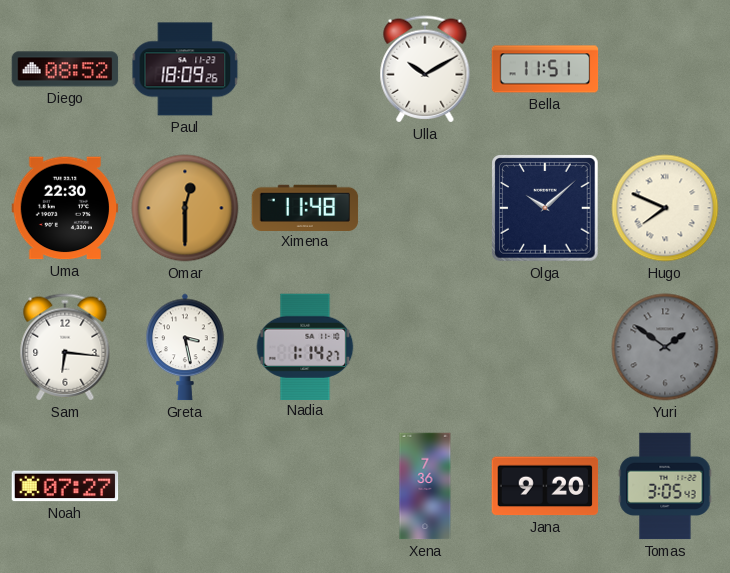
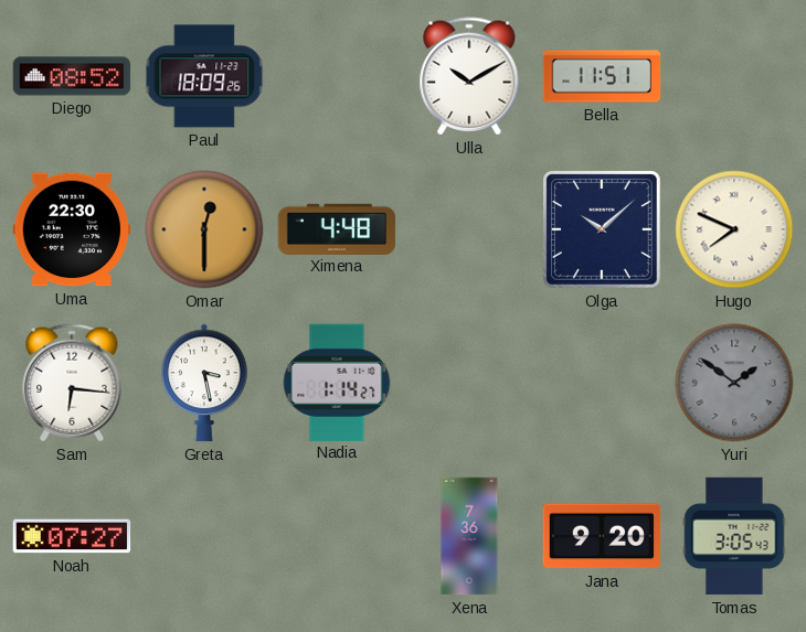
Ximena: 11:48 -> 4:48 (337, 228)
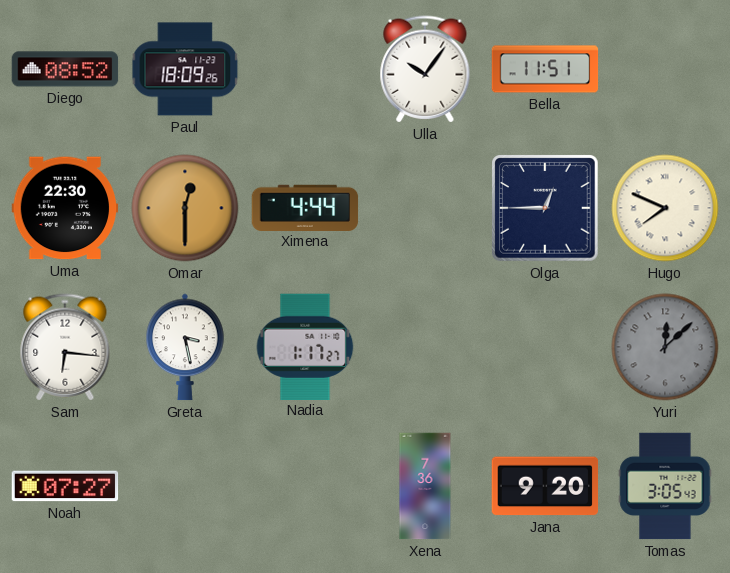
Ulla: 10:10 -> 10:06 (425, 69)
Ximena: 4:48 -> 4:44 (305, 207)
Olga: 10:08 -> 12:45 (545, 208)
Nadia: 1:14 -> 1:17 (305, 346)
Yuri: 1:51 -> 12:08 (665, 347)
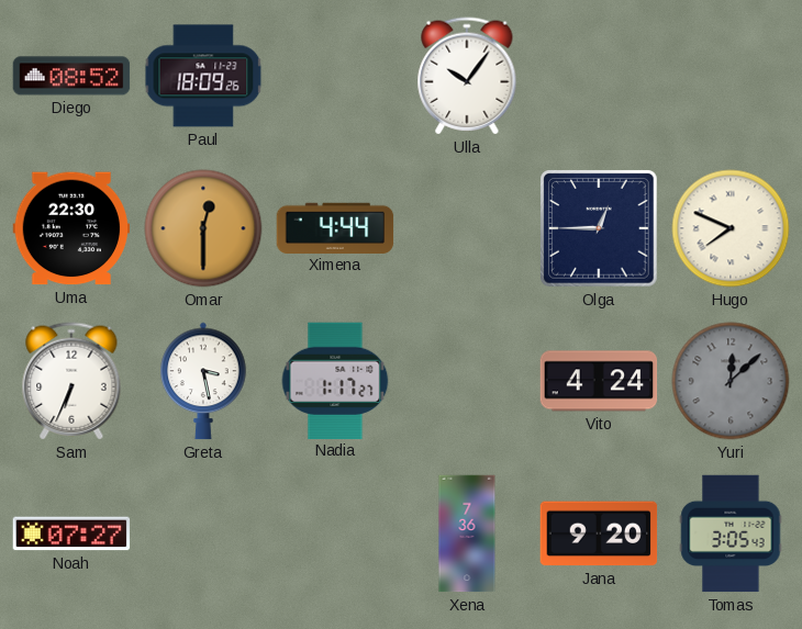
Bella: 11:51 -> none (545, 69)
Sam: 6:16 -> 6:34 (71, 381)
Vito: none -> 4:24 (599, 381)
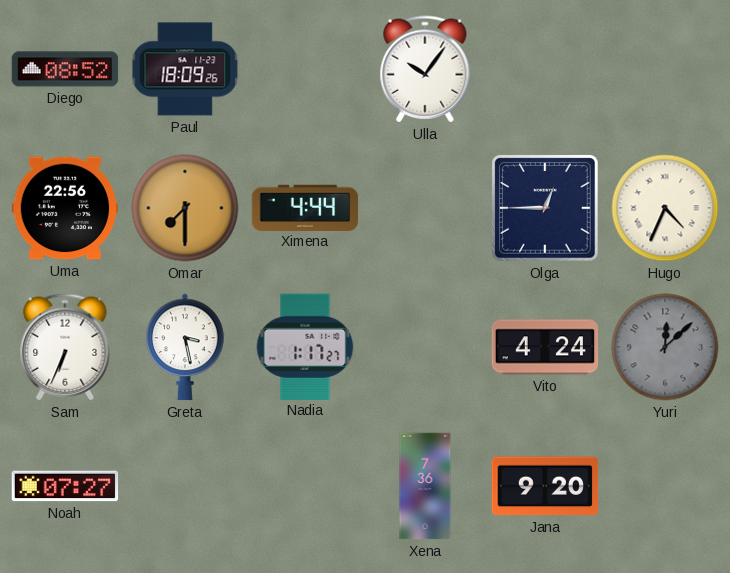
Uma: 22:30 -> 22:56 (65, 208)
Omar: 12:30 -> 7:30 (185, 208)
Hugo: 7:49 -> 4:34 (665, 208)
Tomas: 3:05 -> none (731, 533)
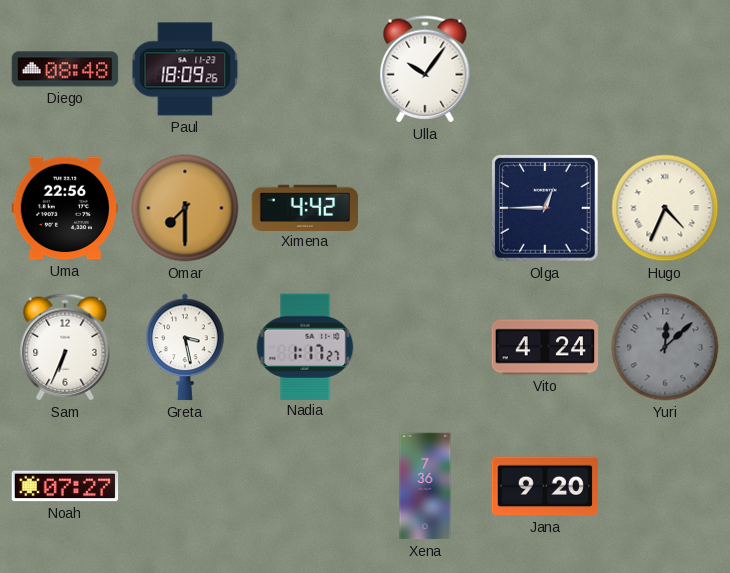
Diego: 08:52 -> 08:48 (65, 69)
Ximena: 4:44 -> 4:42 (305, 207)
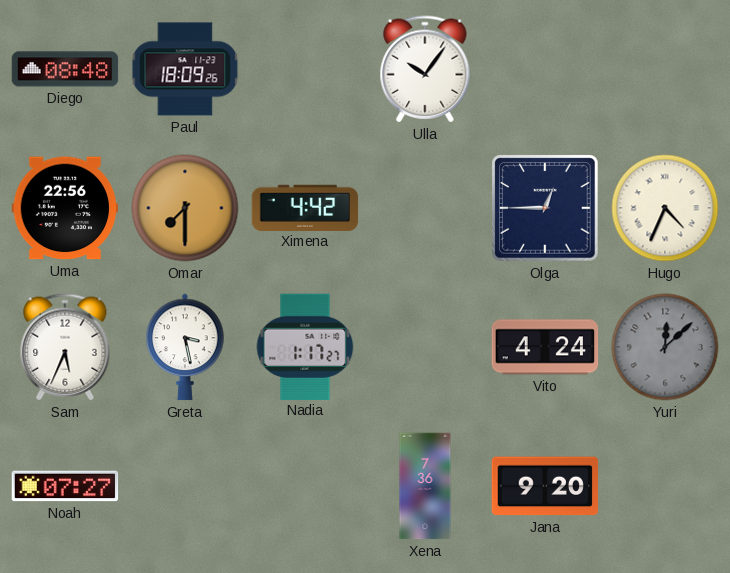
Sam: 6:34 -> 5:34 (65, 347)
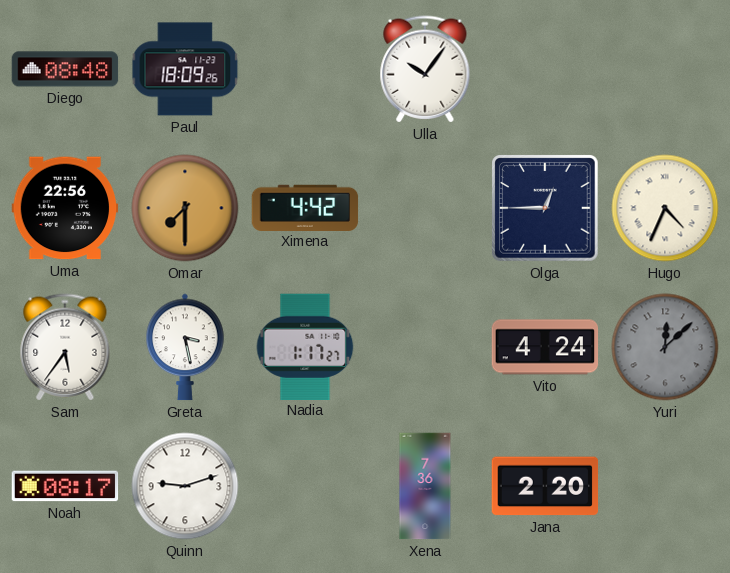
Sam: 5:34 -> 5:36 (65, 347)
Noah: 07:27 -> 08:17 (65, 486)
Quinn: none -> 9:12 (185, 486)
Jana: 9:20 -> 2:20 (545, 486)
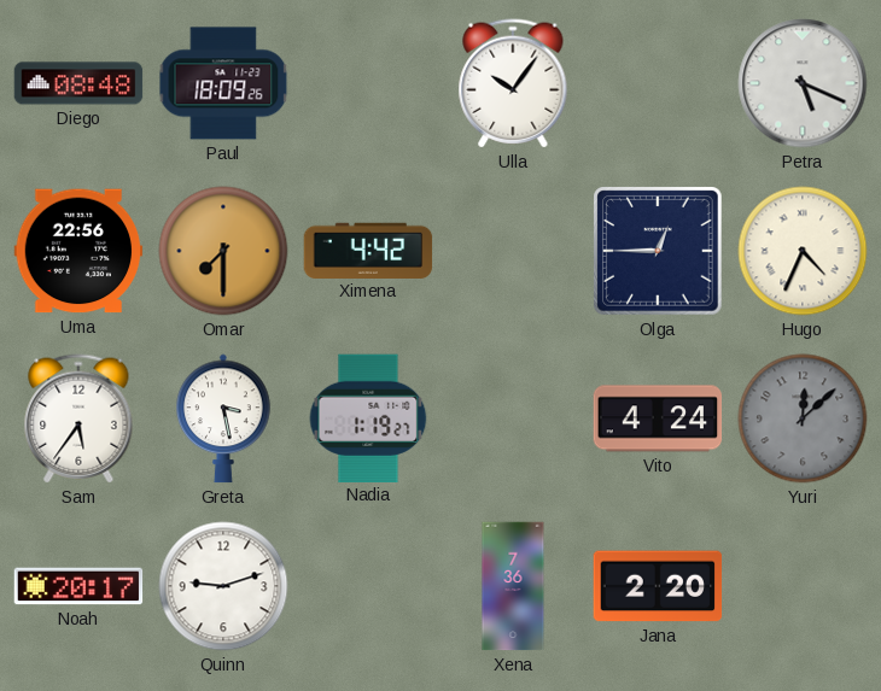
Petra: none -> 5:19 (803, 83)
Nadia: 1:17 -> 1:19 (368, 417)
Noah: 08:17 -> 20:17 (78, 586)
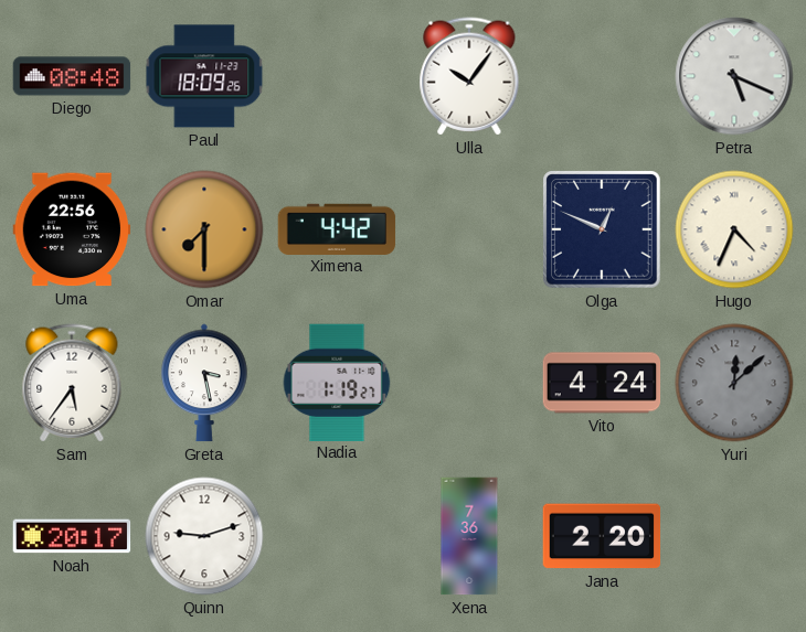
Olga: 12:45 -> 12:49 (602, 229)
